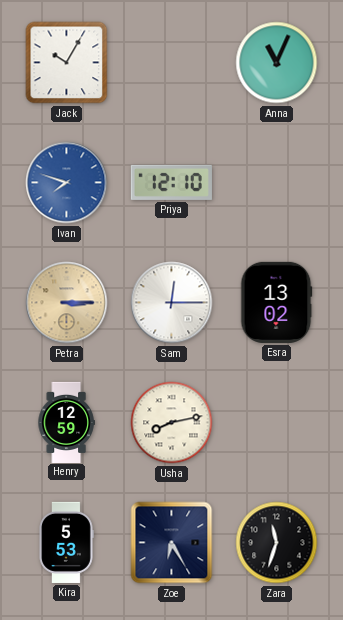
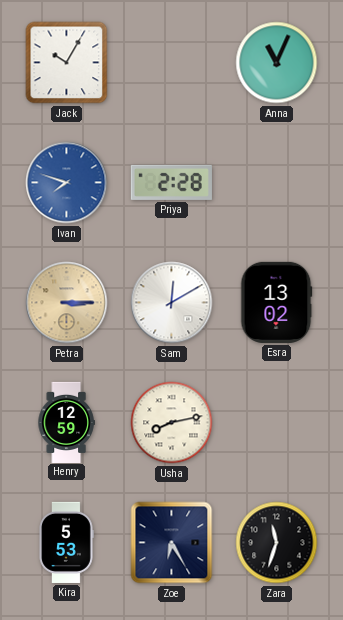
Priya: 12:10 -> 2:28 (171, 182)
Sam: 12:15 -> 12:10 (172, 303)
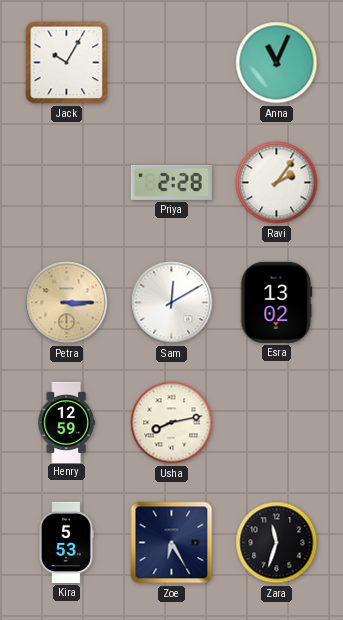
Ivan: 7:48 -> none (67, 183)
Ravi: none -> 2:06 (277, 183)
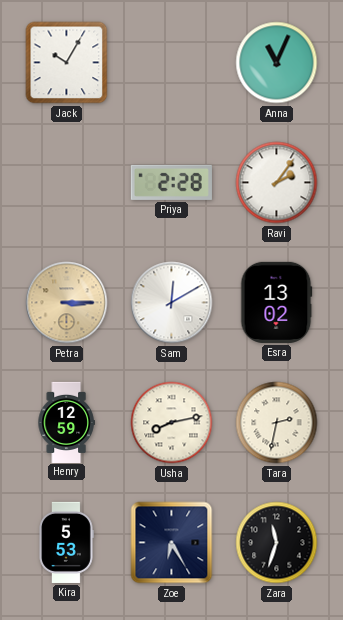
Tara: none -> 2:32 (277, 423)
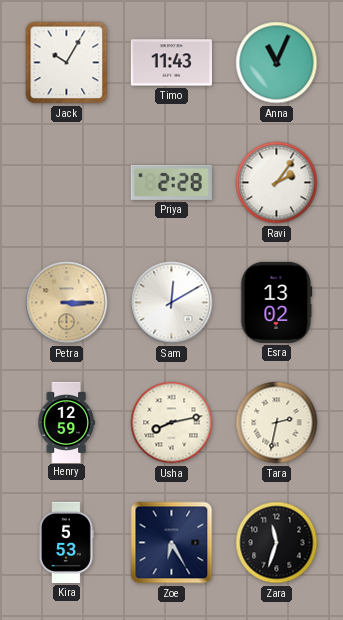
Timo: none -> 11:43 (171, 63)
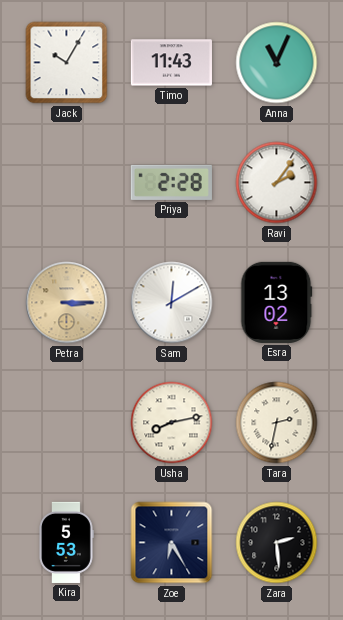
Henry: 12:59 -> none (66, 422)
Zara: 11:33 -> 2:29 (277, 543)
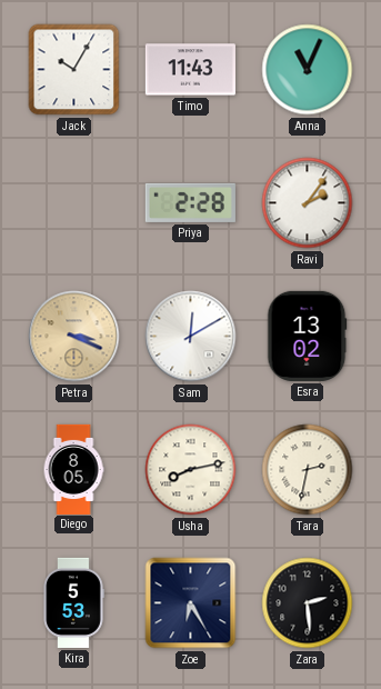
Petra: 3:15 -> 3:19 (74, 337)
Diego: none -> 8:05 (73, 469)
